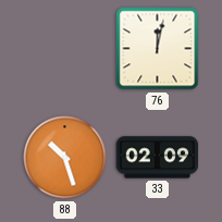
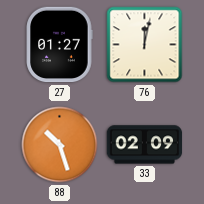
27: none -> 01:27 (59, 45)
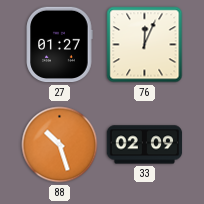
76: 12:02 -> 12:04 (145, 45)
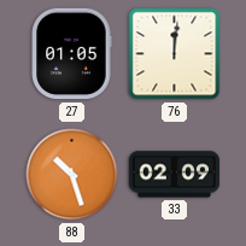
27: 01:27 -> 01:05 (71, 54)
76: 12:04 -> 12:01 (175, 54)
